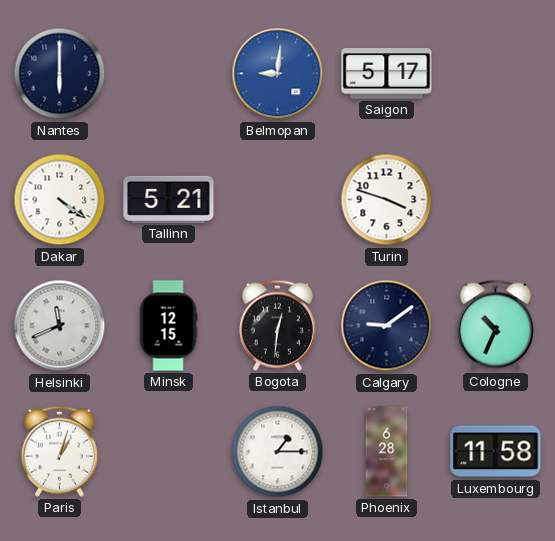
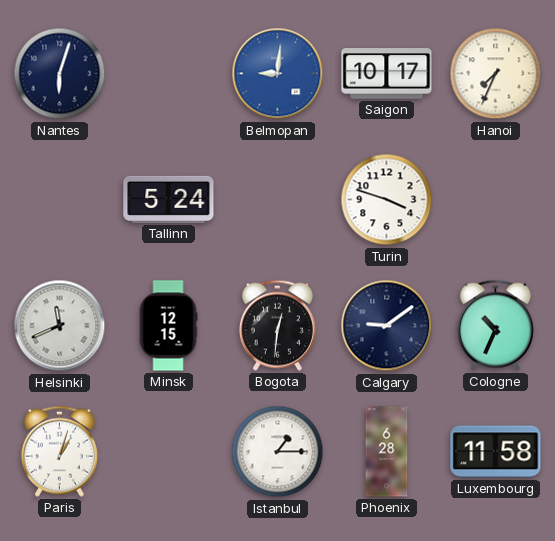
Nantes: 6:00 -> 6:03 (60, 74)
Saigon: 5:17 -> 10:17 (387, 74)
Hanoi: none -> 7:34 (496, 74)
Dakar: 4:21 -> none (60, 200)
Tallinn: 5:21 -> 5:24 (169, 199)
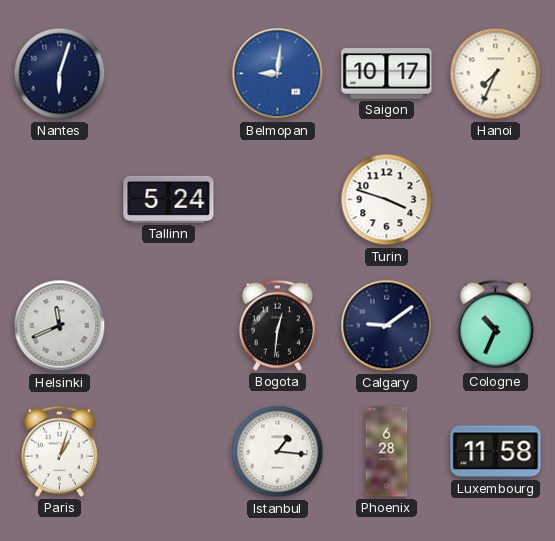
Minsk: 12:15 -> none (168, 326)
Istanbul: 1:15 -> 1:16 (278, 452)
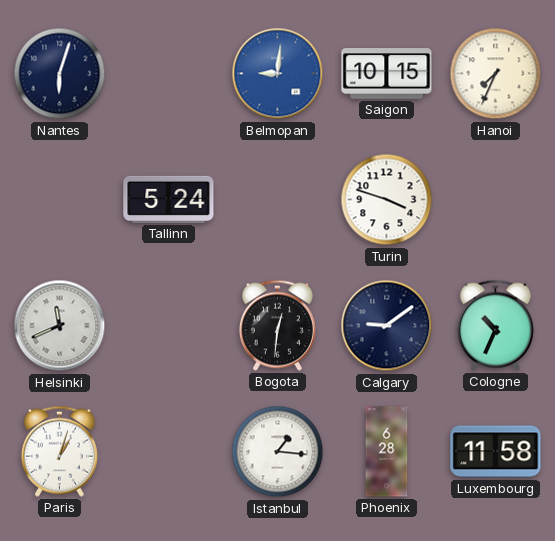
Saigon: 10:17 -> 10:15 (387, 74)
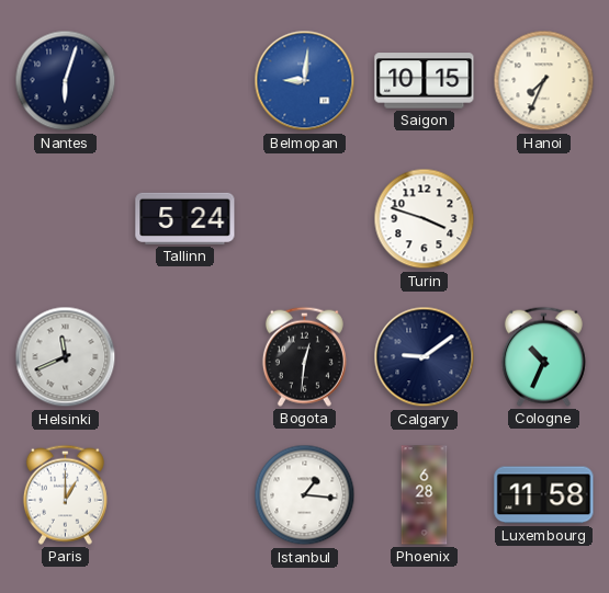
Paris: 1:03 -> 1:00 (65, 494)
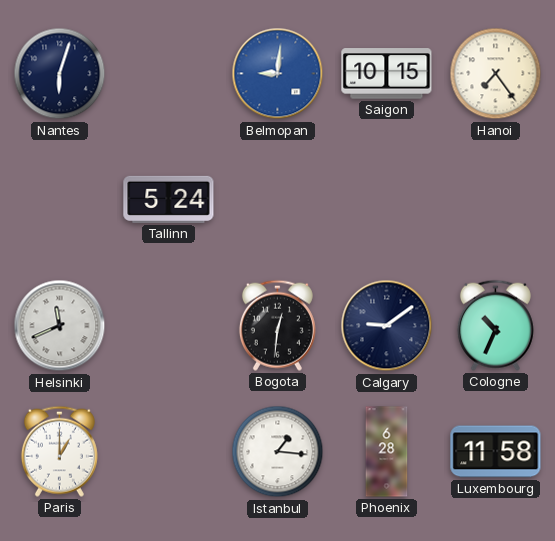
Hanoi: 7:34 -> 7:24 (496, 74)
Turin: 3:48 -> none (425, 219)
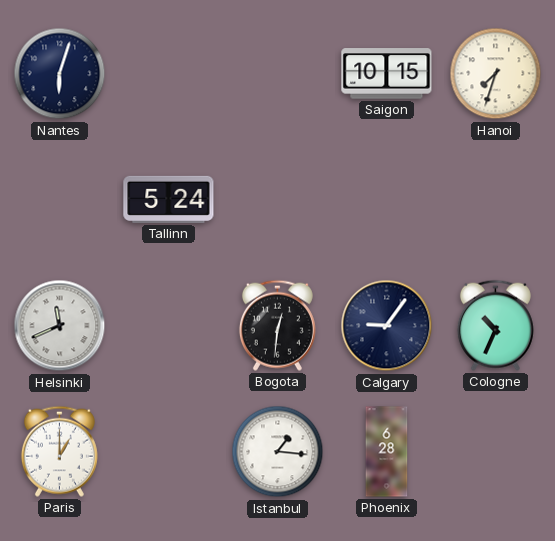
Belmopan: 9:01 -> none (278, 74)
Hanoi: 7:24 -> 7:33 (496, 74)
Calgary: 9:09 -> 9:06 (387, 326)
Luxembourg: 11:58 -> none (496, 452)
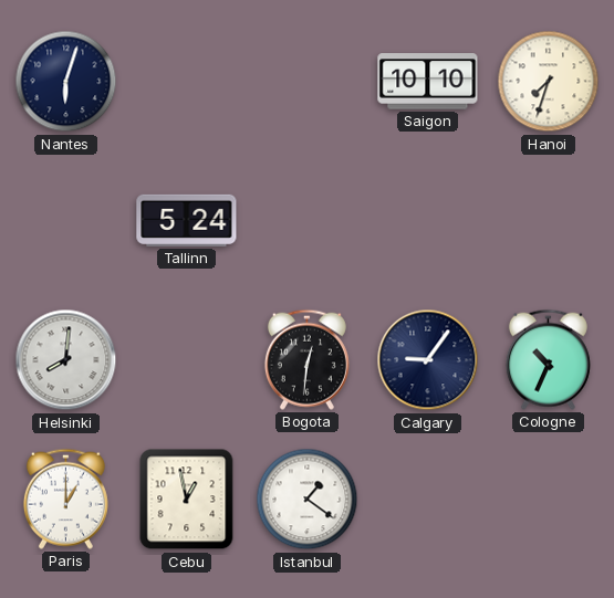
Saigon: 10:15 -> 10:10 (428, 82)
Helsinki: 11:41 -> 8:01 (66, 360)
Cebu: none -> 12:58 (187, 500)
Istanbul: 1:16 -> 1:21 (308, 500)
Phoenix: 6:28 -> none (387, 452)
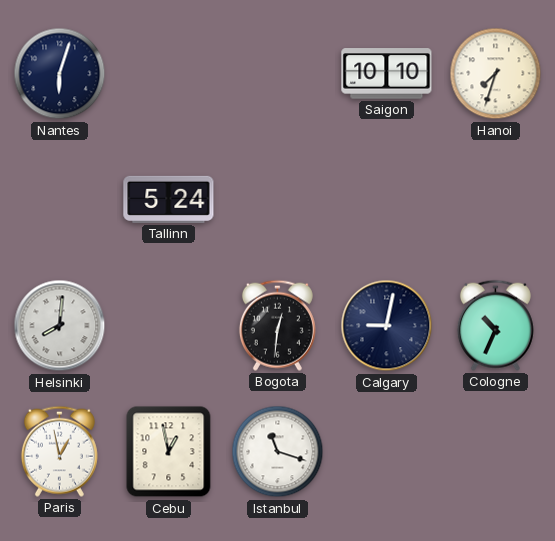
Calgary: 9:06 -> 9:02 (387, 326)
Paris: 1:00 -> 12:58 (59, 451)
Istanbul: 1:21 -> 11:18 (278, 452)
